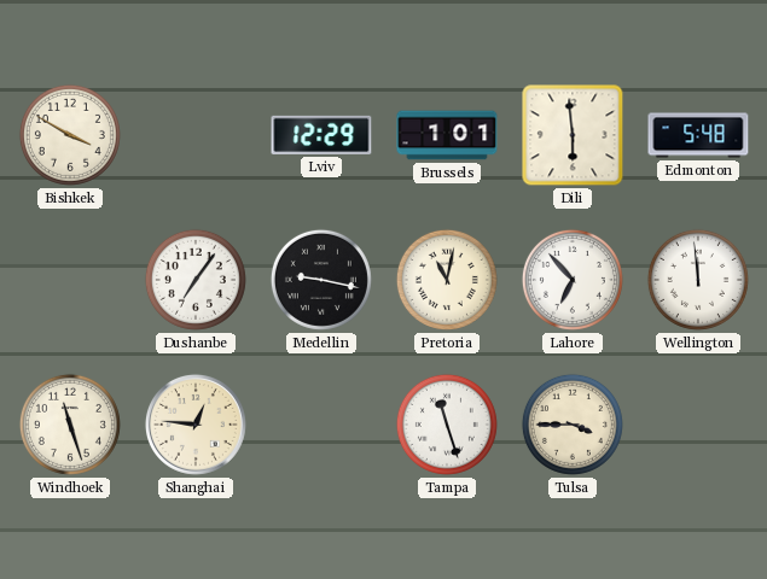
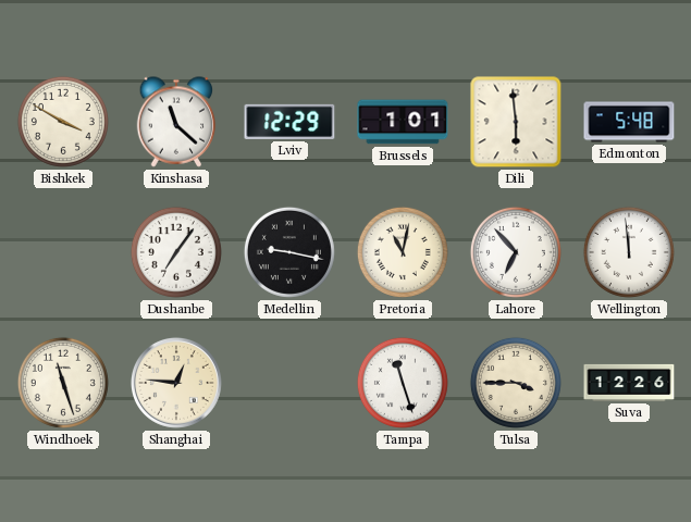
Kinshasa: none -> 11:22 (176, 122)
Suva: none -> 12:26 (629, 383)
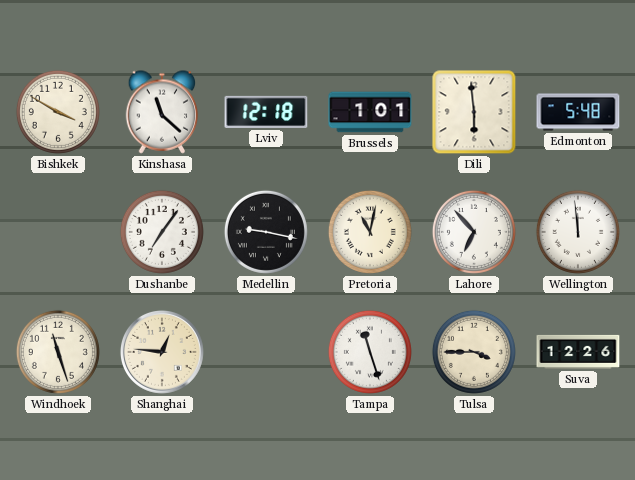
Lviv: 12:29 -> 12:18 (266, 112)
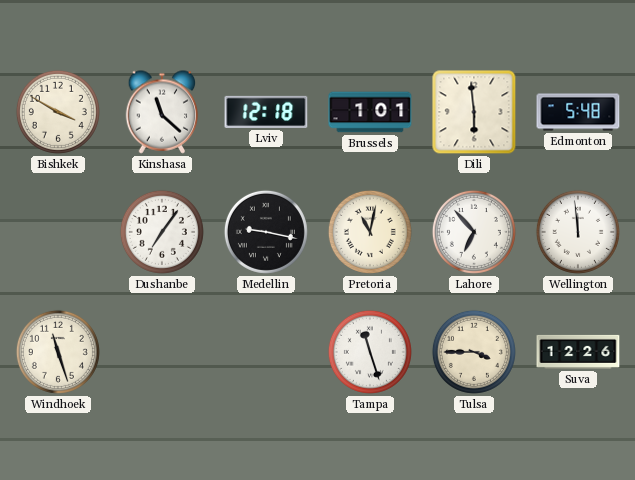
Shanghai: 12:46 -> none (162, 352)
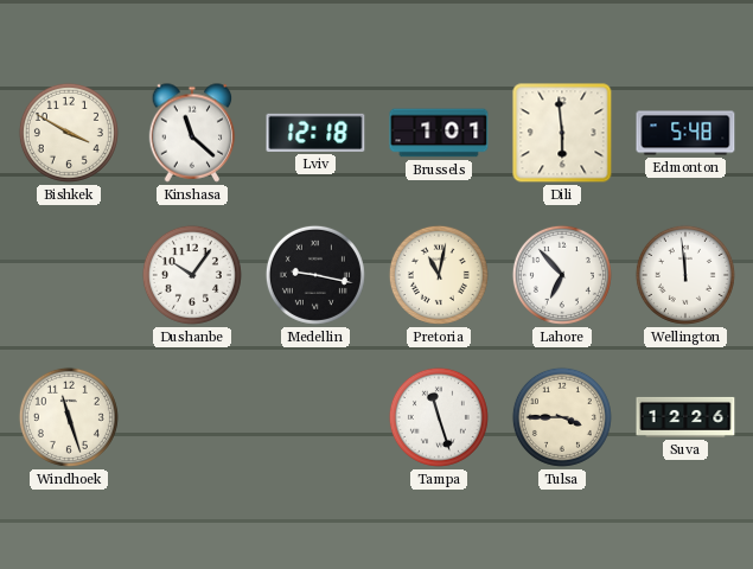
Dushanbe: 7:06 -> 10:06 (192, 275)
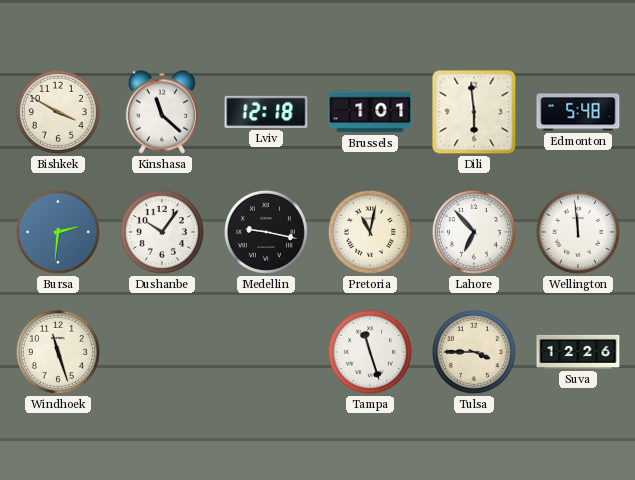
Bursa: none -> 2:31 (58, 232)
